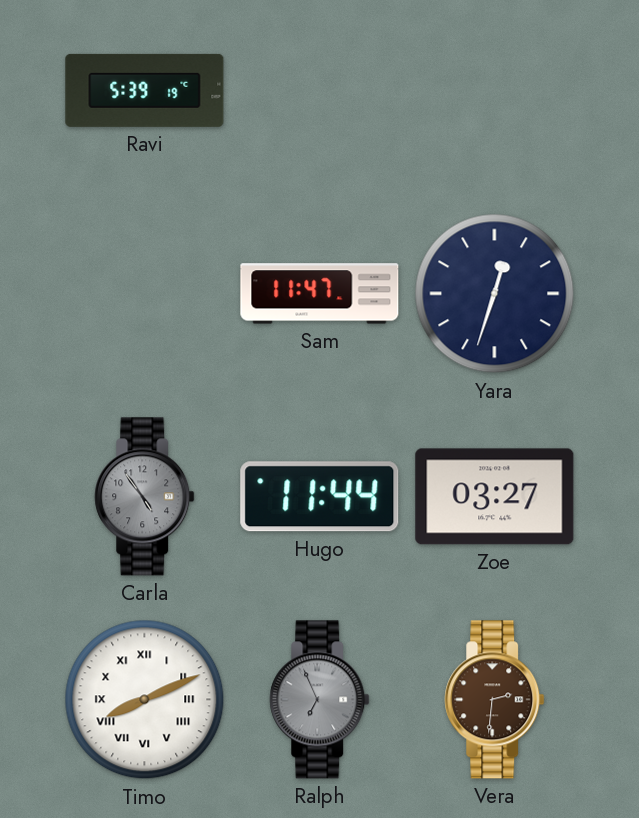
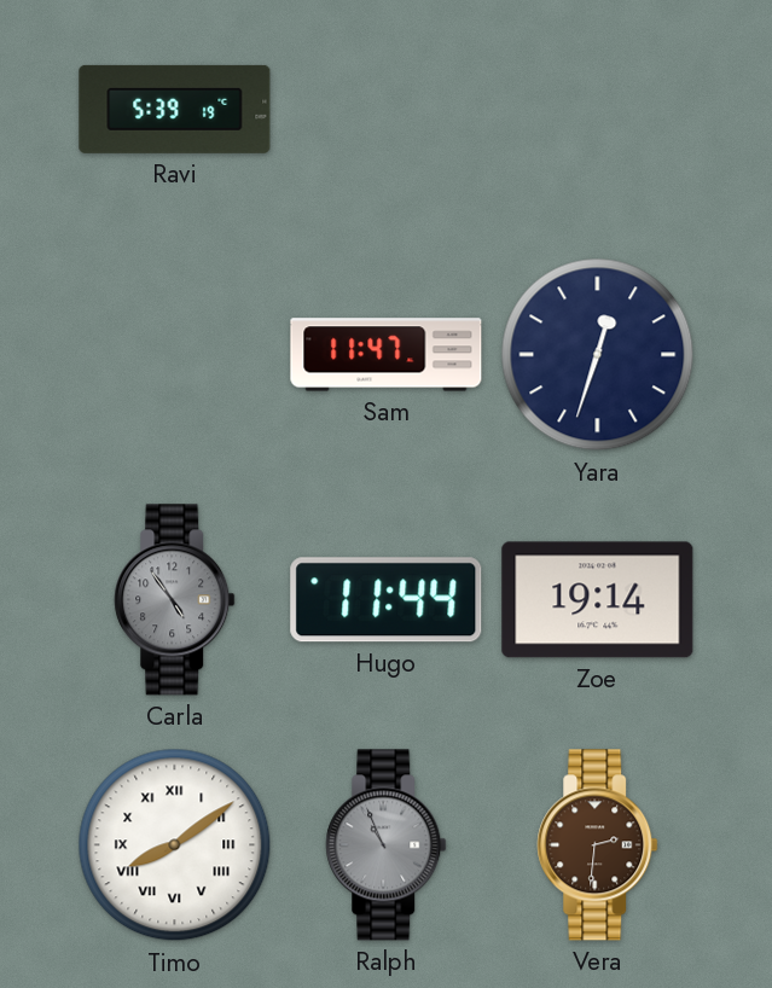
Zoe: 03:27 -> 19:14 (598, 600)
Timo: 8:11 -> 8:09 (175, 845)
Ralph: 6:56 -> 10:56 (387, 845)
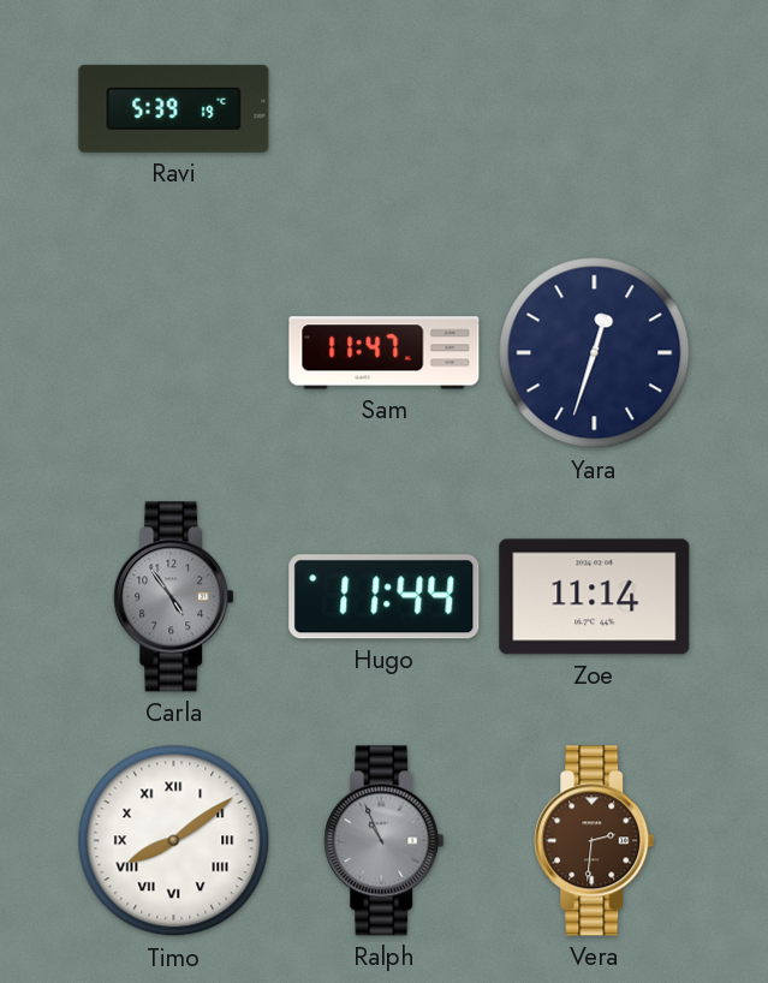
Zoe: 19:14 -> 11:14 (595, 597)
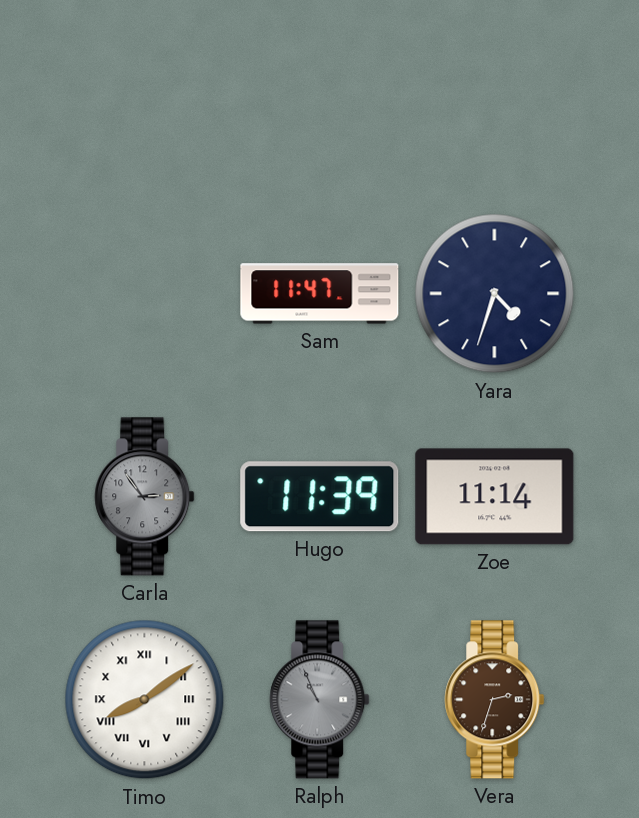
Ravi: 5:39 -> none (174, 108)
Yara: 12:33 -> 4:33 (495, 294)
Carla: 4:54 -> 2:54 (145, 497)
Hugo: 11:44 -> 11:39 (320, 497)
Vera: 2:31 -> 2:33 (495, 700)
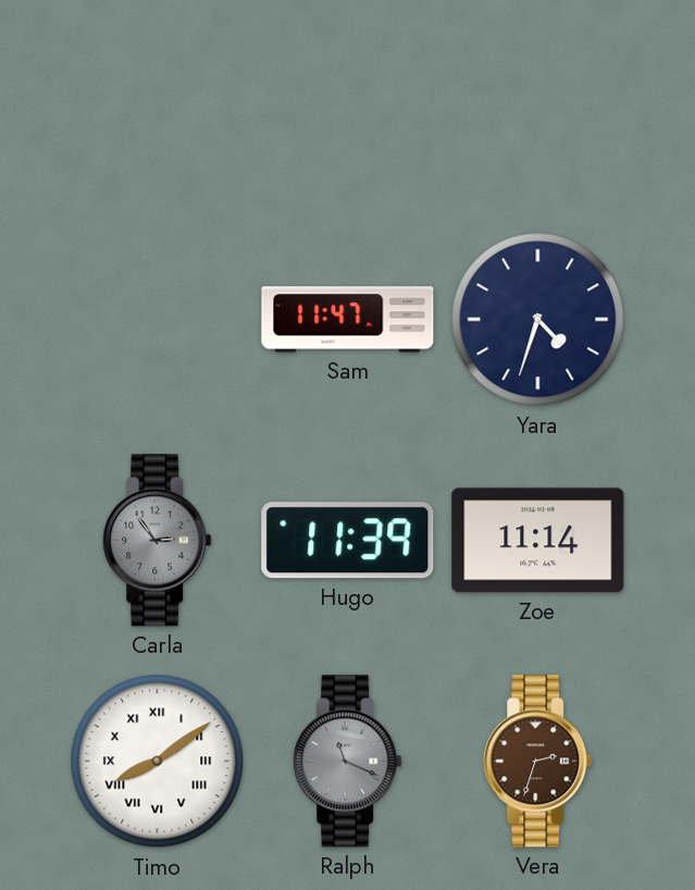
Ralph: 10:56 -> 11:19 (348, 762)
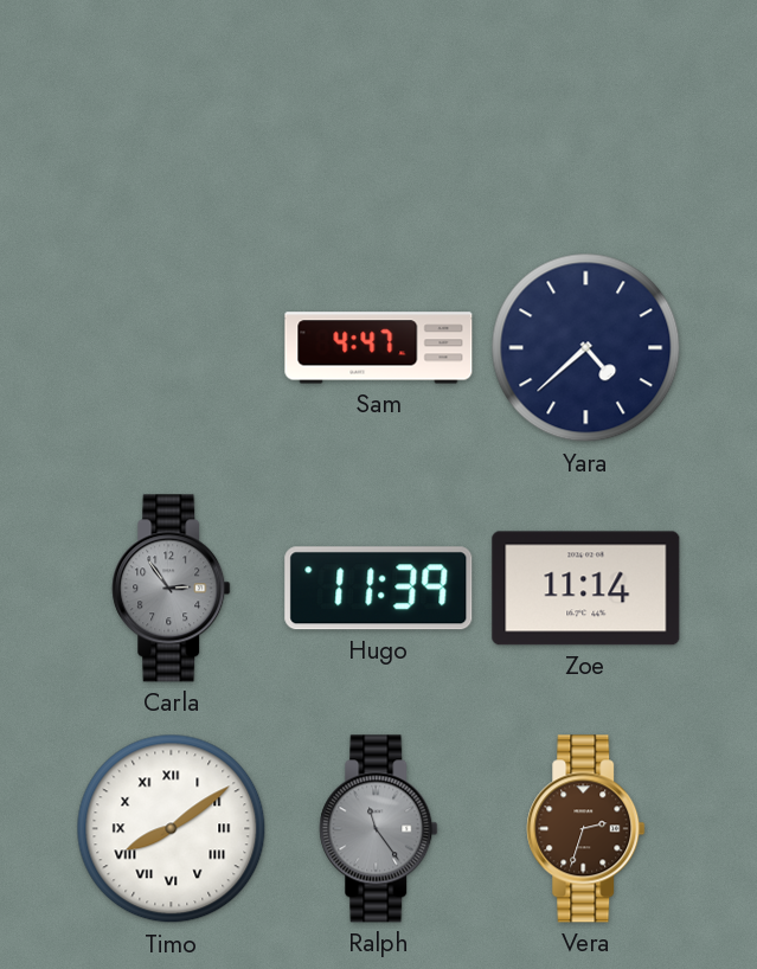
Sam: 11:47 -> 4:47 (379, 348)
Yara: 4:33 -> 4:38 (586, 348)
Ralph: 11:19 -> 11:24 (379, 829)
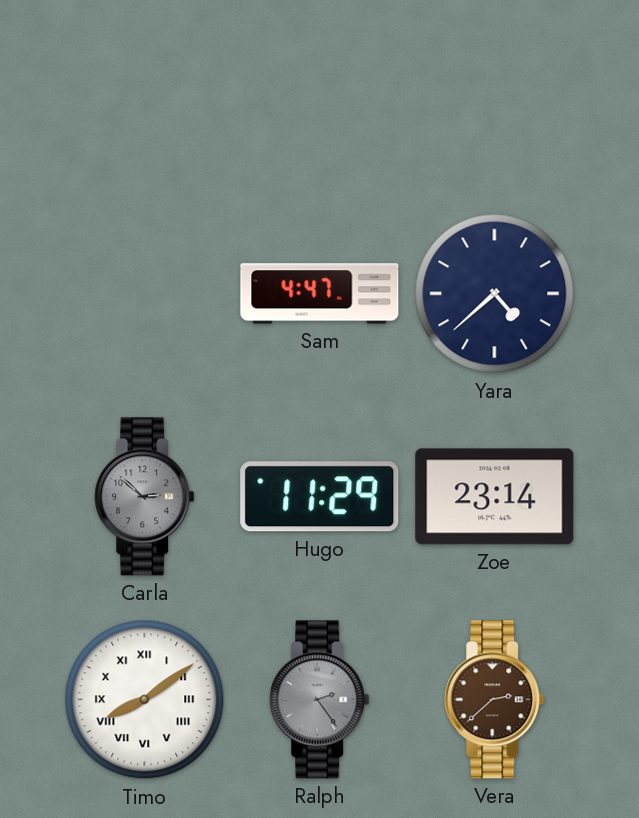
Carla: 2:54 -> 2:52 (145, 497)
Hugo: 11:39 -> 11:29 (320, 497)
Zoe: 11:14 -> 23:14 (495, 497)
Ralph: 11:24 -> 2:24 (320, 700)
Vera: 2:33 -> 2:38 (495, 700)
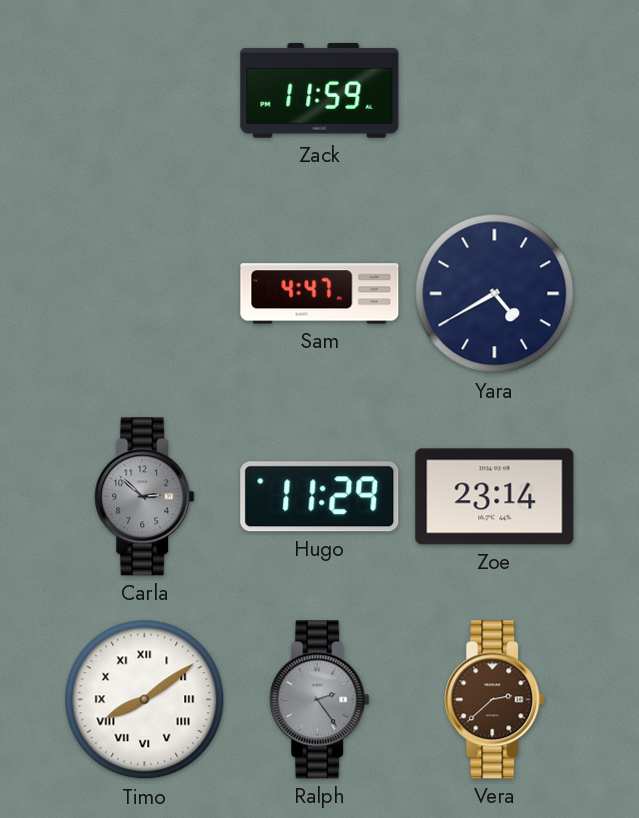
Zack: none -> 11:59 (320, 91)
Yara: 4:38 -> 4:40 (495, 294)
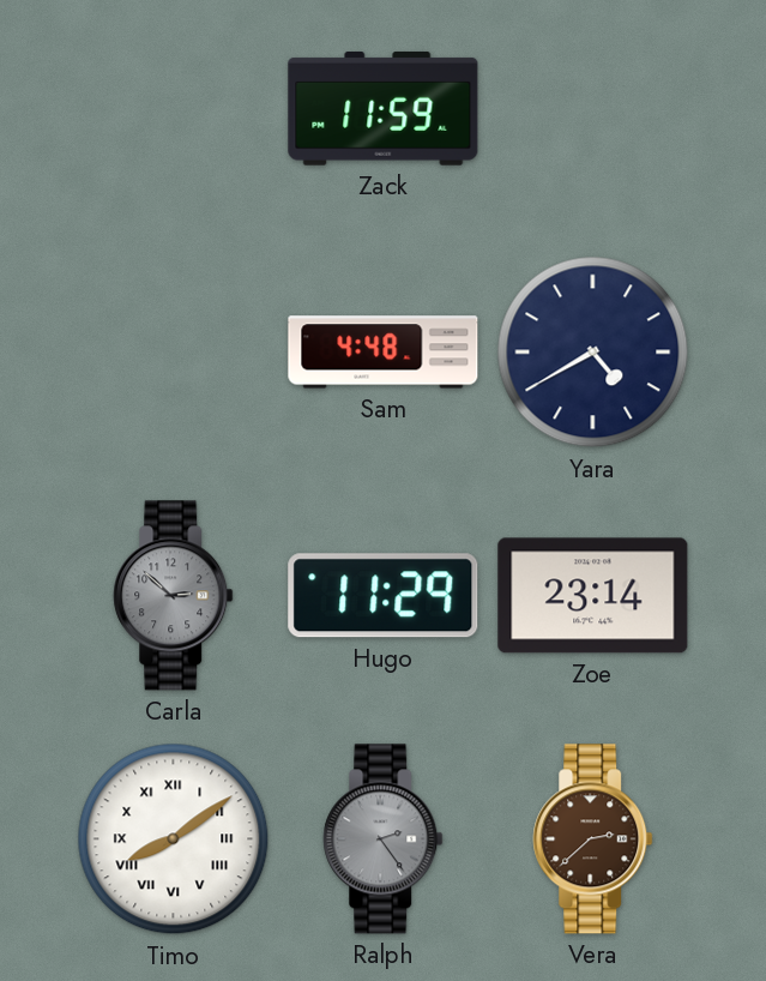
Sam: 4:47 -> 4:48 (384, 353)
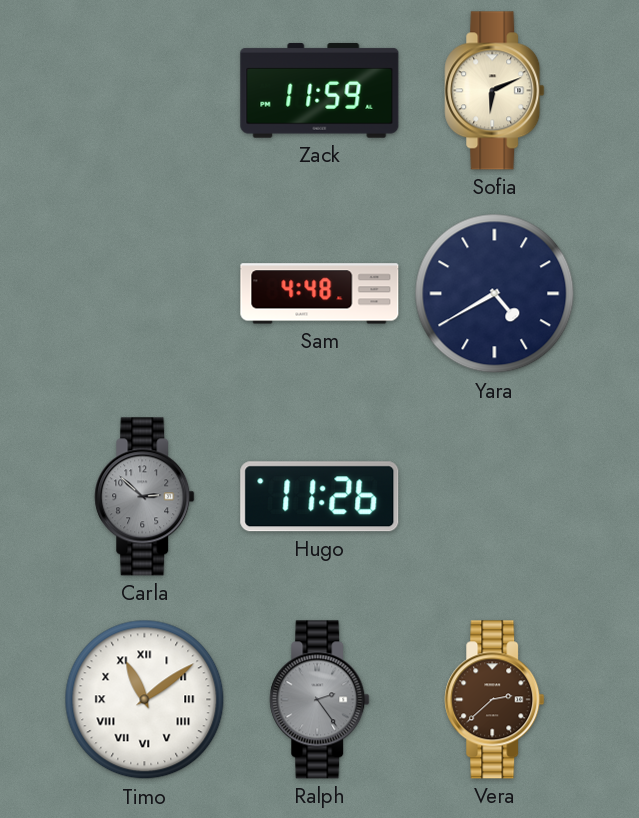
Sofia: none -> 6:11 (495, 91)
Hugo: 11:29 -> 11:26 (320, 497)
Zoe: 23:14 -> none (593, 596)
Timo: 8:09 -> 11:09 (145, 700)
